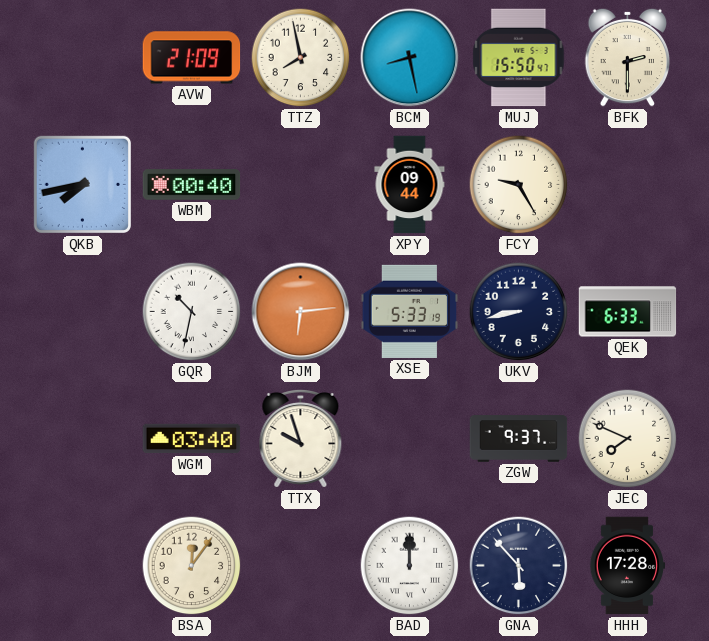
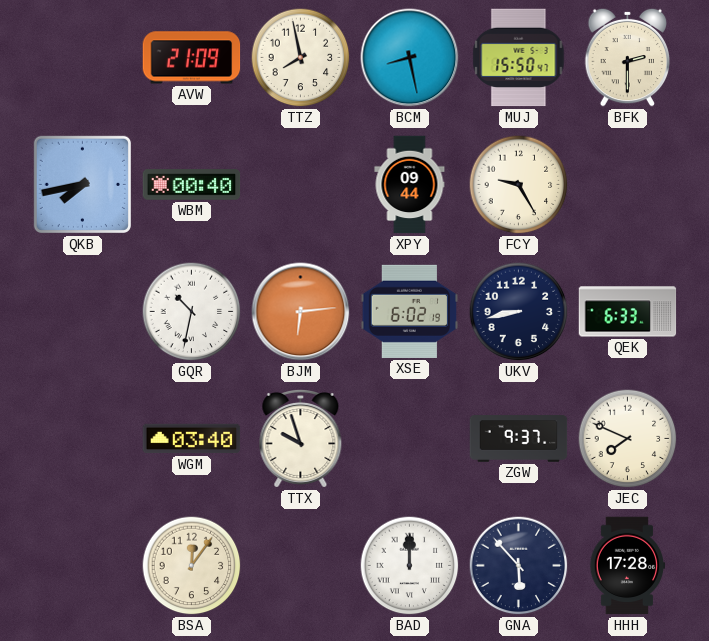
XSE: 5:33 -> 6:02 (410, 311)
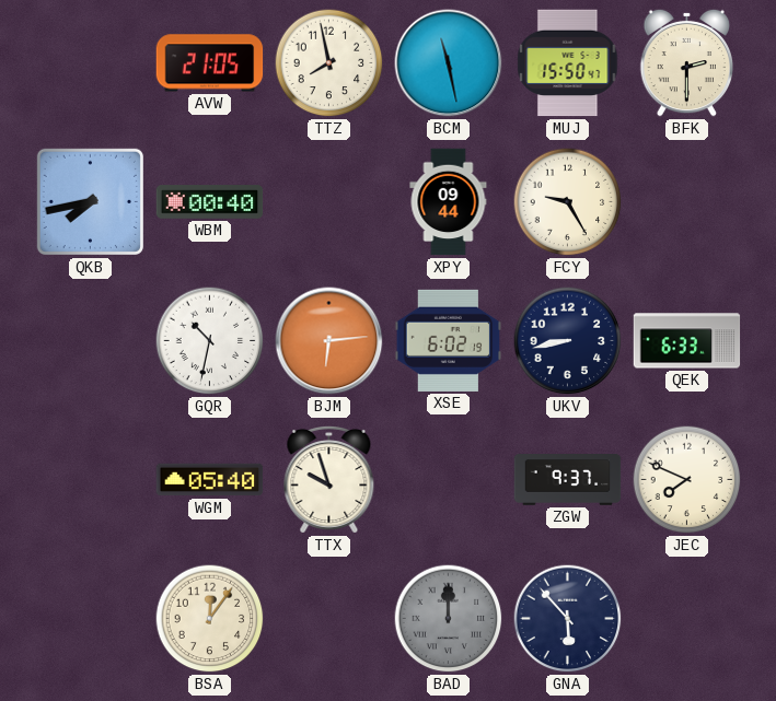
AVW: 21:09 -> 21:05 (210, 63)
BCM: 8:28 -> 11:28 (449, 63)
WGM: 03:40 -> 05:40 (210, 480)
BAD dial: white -> grey (449, 619)
HHH: 17:28 -> none (627, 566)
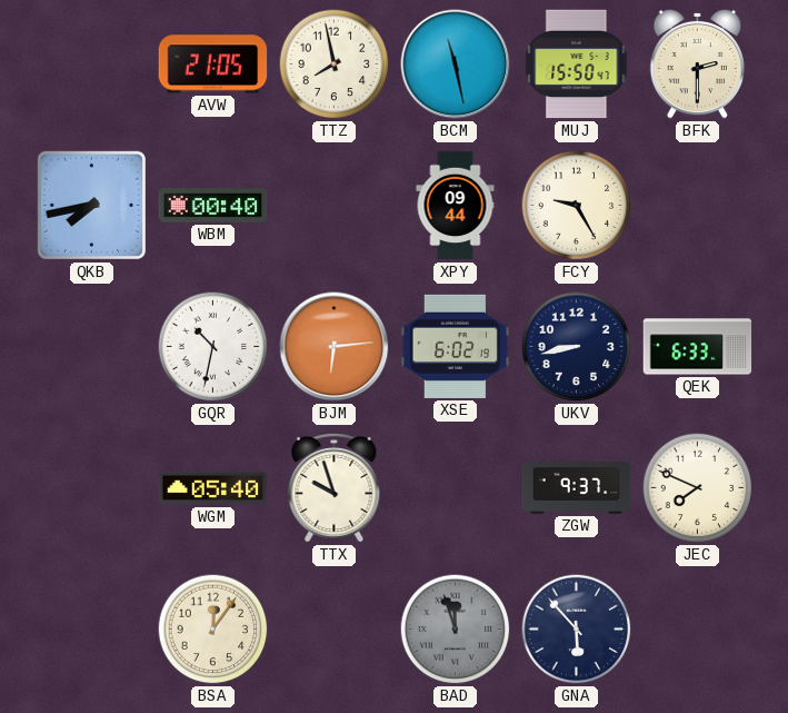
BAD: 12:00 -> 11:57 (456, 630)
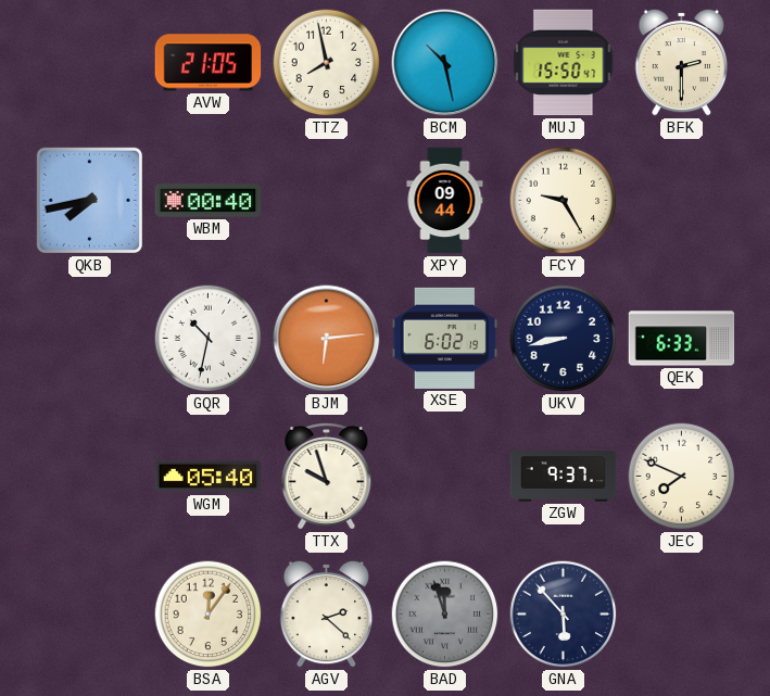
BCM: 11:28 -> 10:28 (445, 63)
AGV: none -> 2:22 (327, 613)
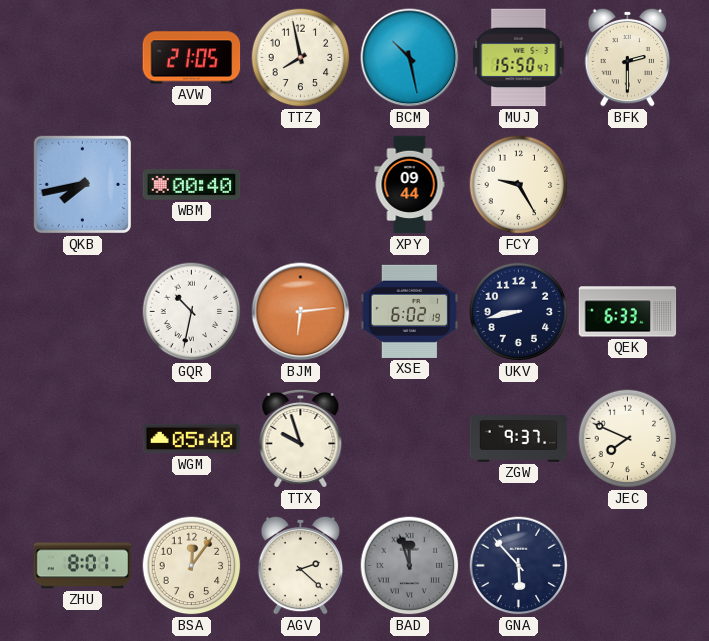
ZHU: none -> 8:01 (83, 566)
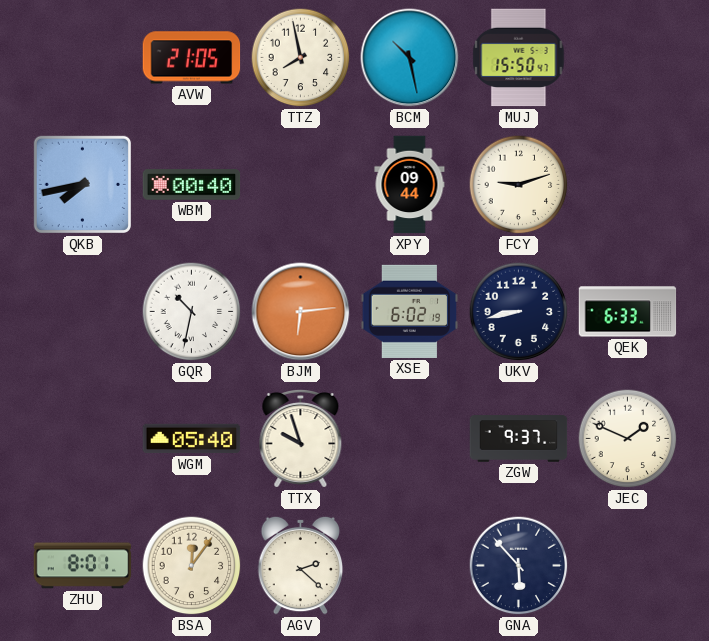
BFK: 2:30 -> none (628, 57)
FCY: 9:25 -> 9:12 (519, 185)
JEC: 7:49 -> 1:49 (628, 439)
BAD: 11:57 -> none (410, 566)
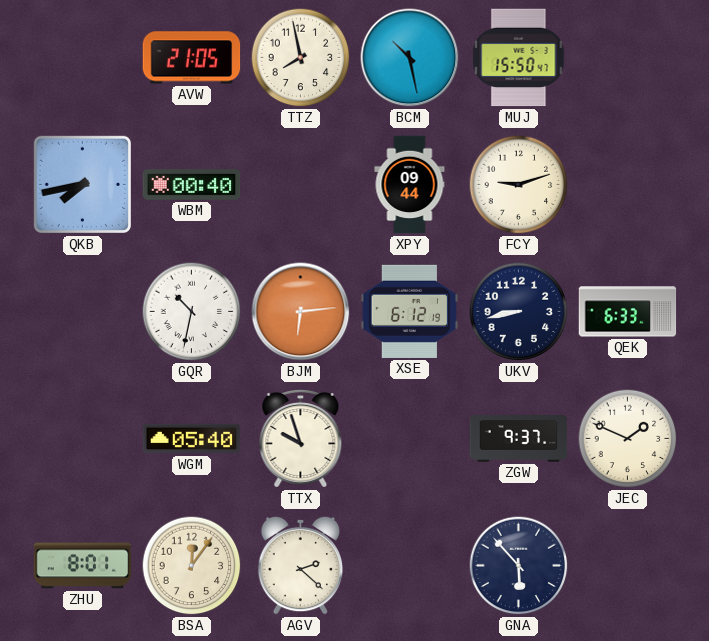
XSE: 6:02 -> 6:12 (410, 311)
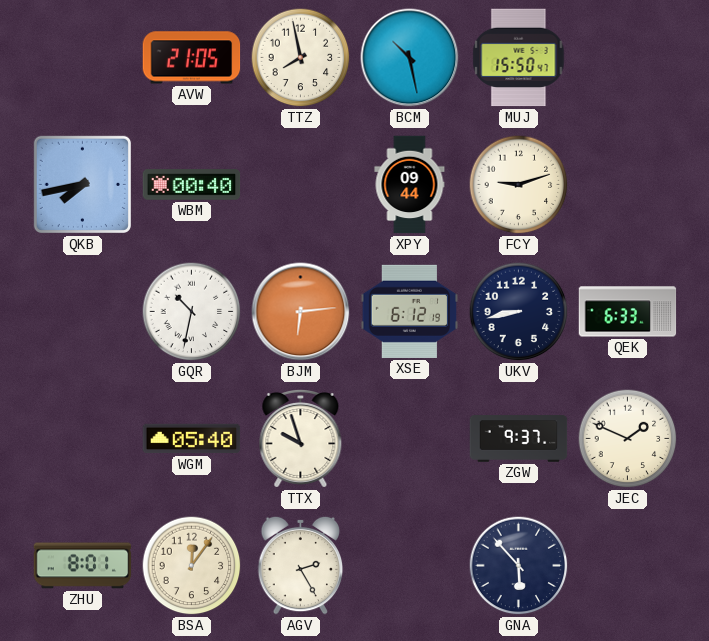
AGV: 2:22 -> 2:25 (301, 565)
